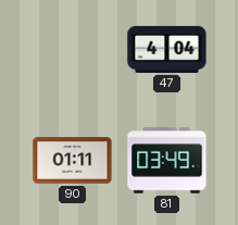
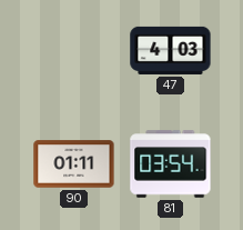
47: 4:04 -> 4:03 (171, 50)
81: 03:49 -> 03:54 (171, 164)
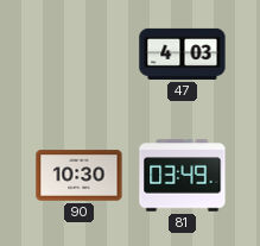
90: 01:11 -> 10:30 (80, 176)
81: 03:54 -> 03:49 (183, 176)
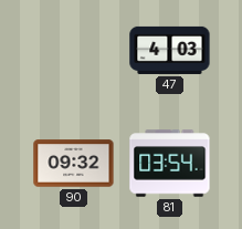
90: 10:30 -> 09:32 (74, 164)
81: 03:49 -> 03:54 (170, 164)
